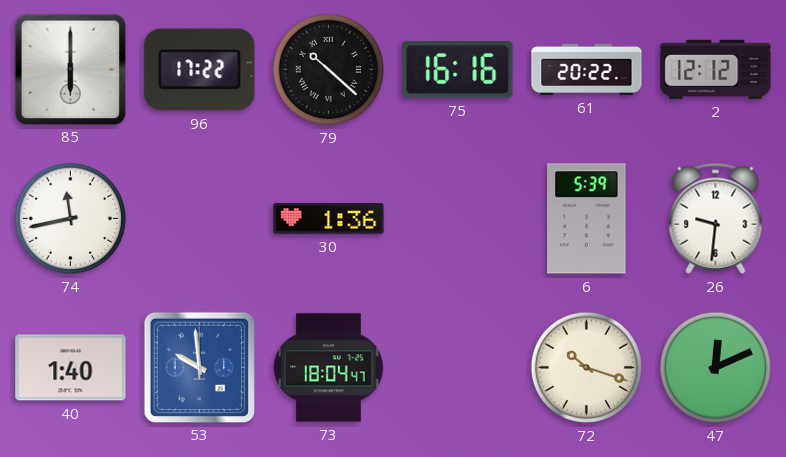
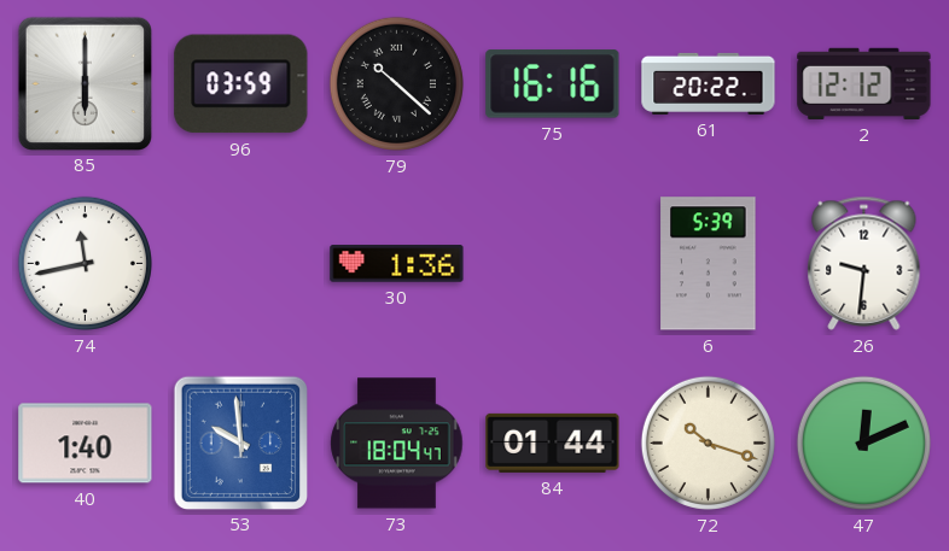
96: 17:22 -> 03:59 (241, 84)
84: none -> 01:44 (553, 442)
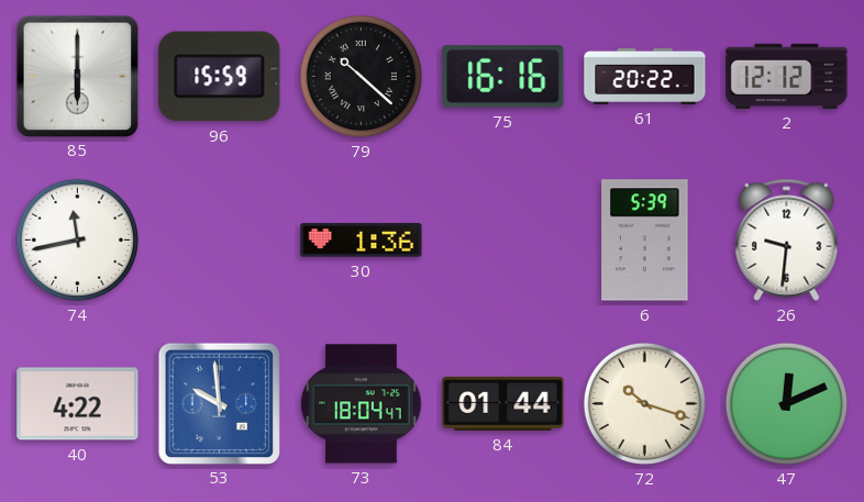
96: 03:59 -> 15:59 (220, 77)
40: 1:40 -> 4:22 (78, 404)
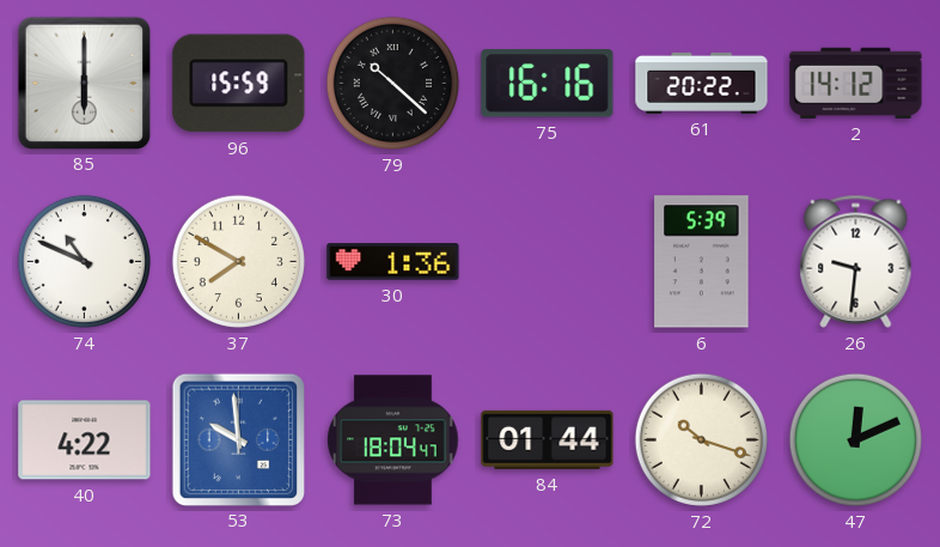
2: 12:12 -> 14:12 (856, 83)
74: 11:43 -> 10:49 (84, 261)
37: none -> 7:50 (238, 261)
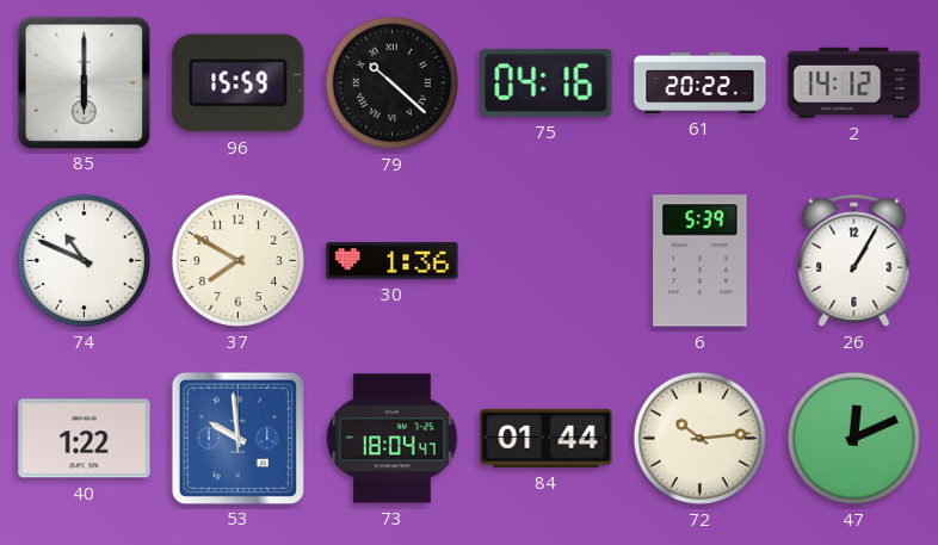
75: 16:16 -> 04:16 (547, 83)
26: 9:31 -> 1:05 (854, 260)
40: 4:22 -> 1:22 (85, 439)
72: 10:18 -> 10:14 (699, 438)
